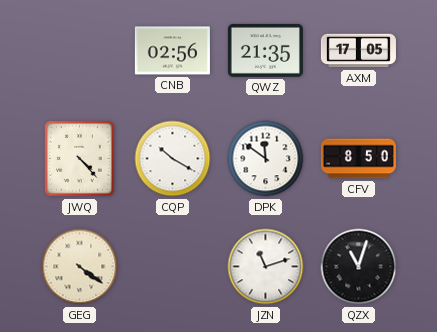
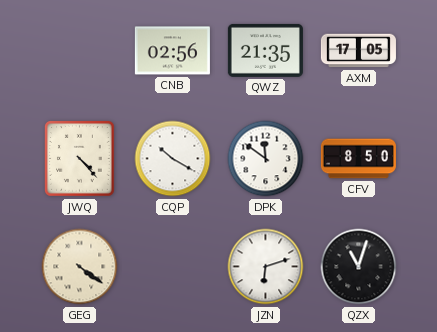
JZN: 11:12 -> 6:12 (266, 267)
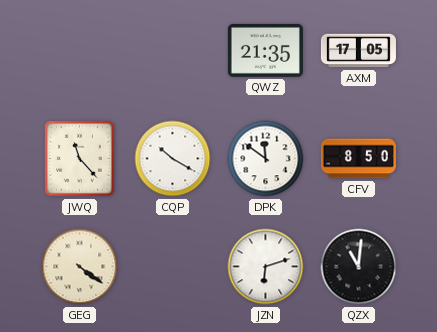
CNB: 02:56 -> none (172, 51)
JWQ: 4:23 -> 11:23 (80, 159)
QZX: 11:03 -> 11:01 (359, 267)
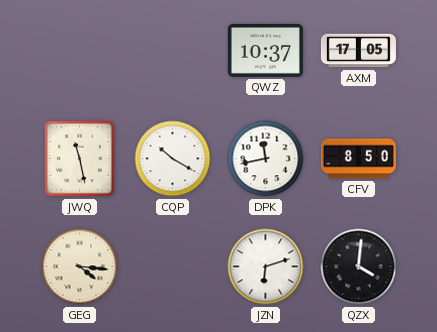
QWZ: 21:35 -> 10:37 (265, 50)
JWQ: 11:23 -> 11:28 (80, 159)
DPK: 11:51 -> 11:43 (266, 159)
GEG: 4:21 -> 4:16 (80, 267)
QZX: 11:01 -> 4:01 (359, 267)
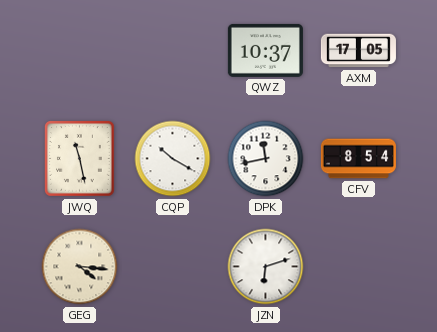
CFV: 8:50 -> 8:54 (358, 159)
QZX: 4:01 -> none (359, 267)
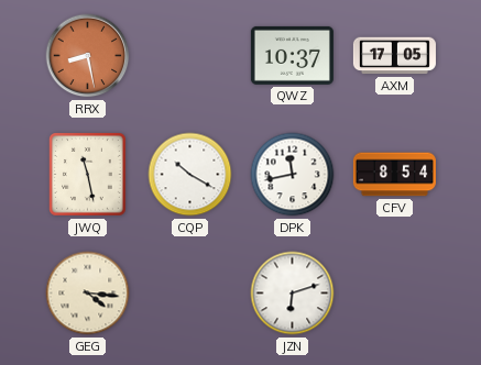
RRX: none -> 8:28 (88, 56)
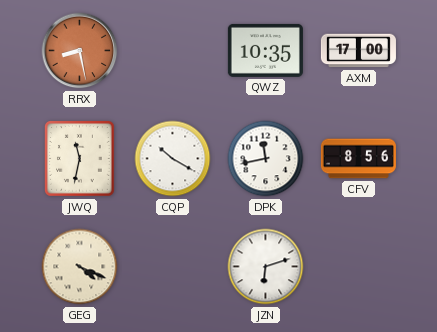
QWZ: 10:37 -> 10:35 (265, 50)
AXM: 17:05 -> 17:00 (358, 51)
JWQ: 11:28 -> 11:32 (80, 159)
CFV: 8:54 -> 8:56 (358, 159)
GEG: 4:16 -> 4:19 (80, 267)
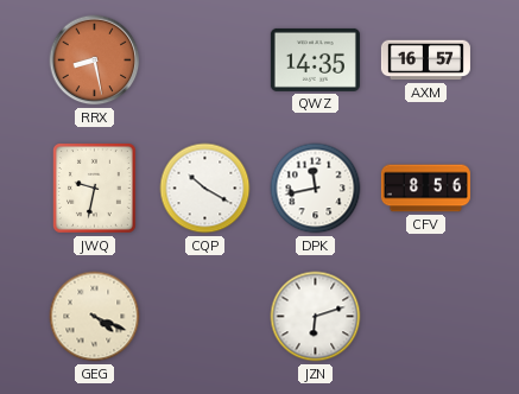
QWZ: 10:35 -> 14:35 (315, 59)
AXM: 17:00 -> 16:57 (425, 61)
JWQ: 11:32 -> 9:32 (95, 189)
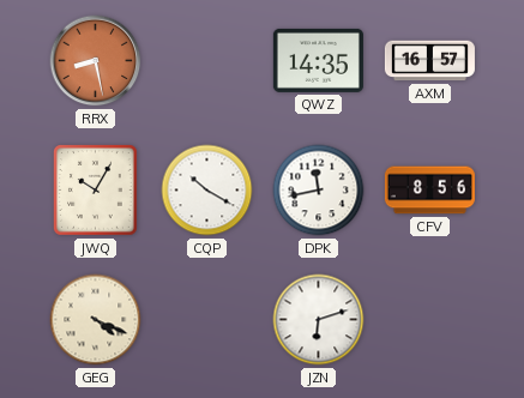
JWQ: 9:32 -> 10:05 (96, 191)
